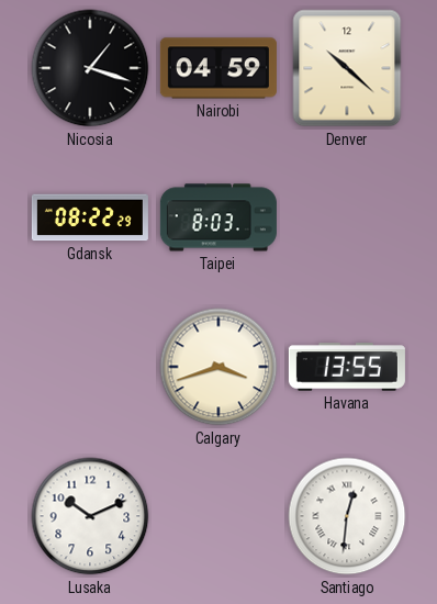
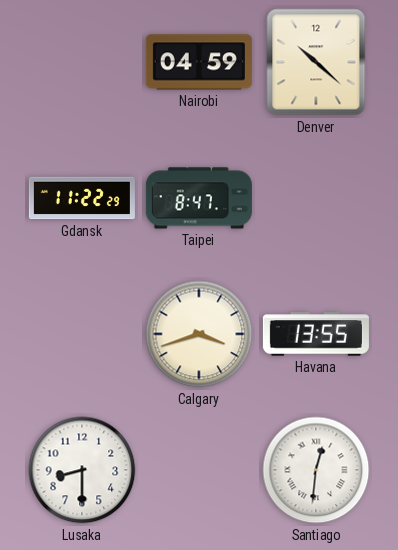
Nicosia: 1:18 -> none (90, 68)
Gdansk: 08:22 -> 11:22 (82, 198)
Taipei: 8:03 -> 8:47 (199, 198)
Lusaka: 10:11 -> 8:30 (82, 470)
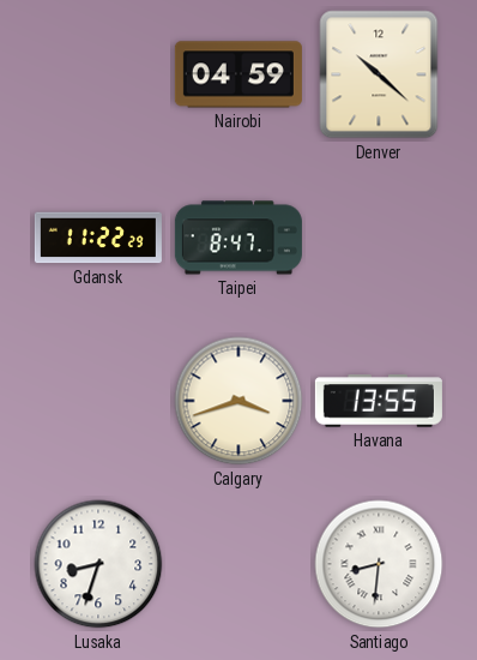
Lusaka: 8:30 -> 8:33 (98, 564)
Santiago: 12:31 -> 8:31 (379, 564)
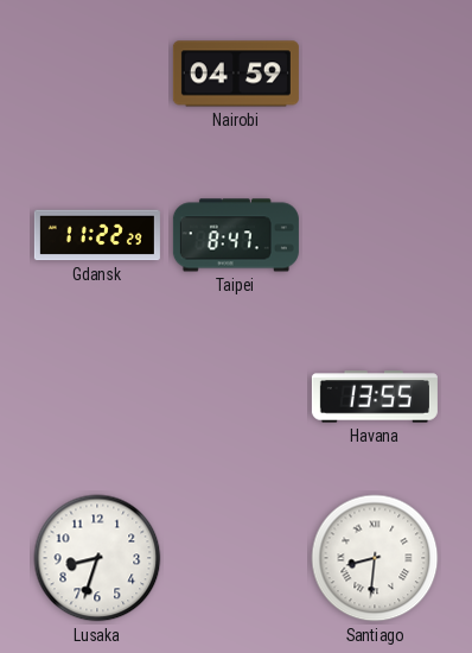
Denver: 10:22 -> none (379, 74)
Calgary: 3:42 -> none (238, 401)
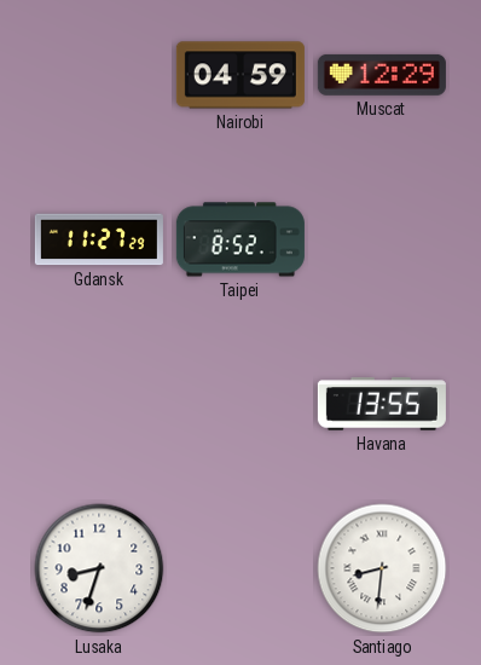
Muscat: none -> 12:29 (382, 75)
Gdansk: 11:22 -> 11:27 (99, 239)
Taipei: 8:47 -> 8:52 (240, 239)
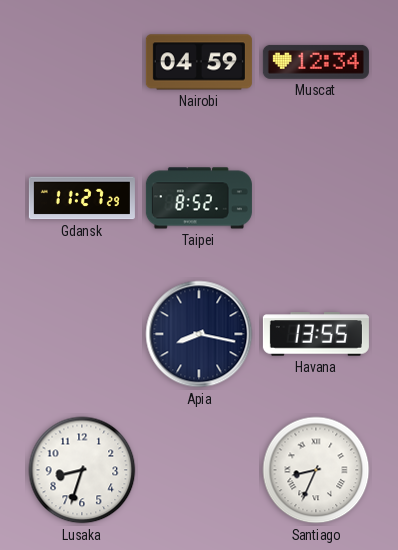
Muscat: 12:29 -> 12:34 (316, 62)
Apia: none -> 8:17 (199, 334)
Santiago: 8:31 -> 8:34 (316, 470)
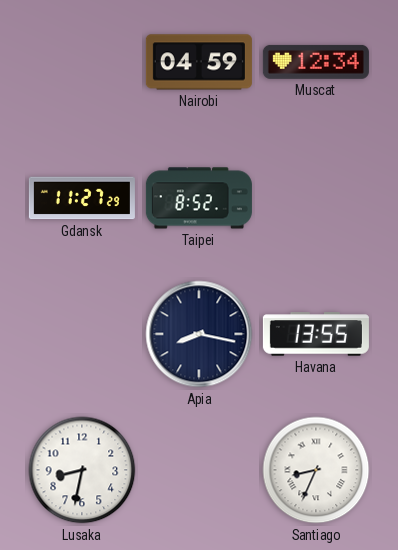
Lusaka: 8:33 -> 8:32 (82, 470)
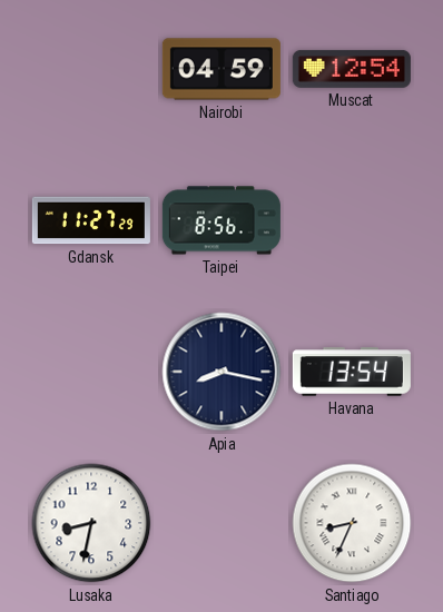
Muscat: 12:34 -> 12:54 (352, 69)
Taipei: 8:52 -> 8:56 (221, 220)
Havana: 13:55 -> 13:54 (352, 372)
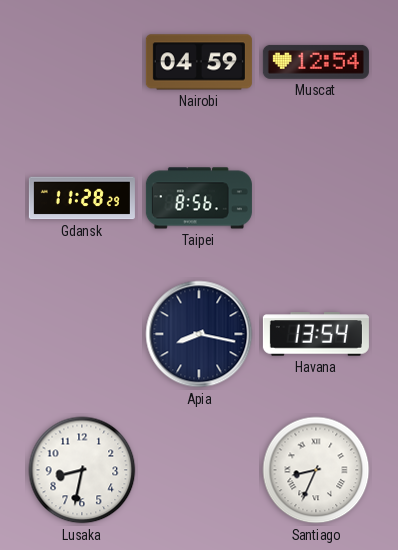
Gdansk: 11:27 -> 11:28 (82, 198)
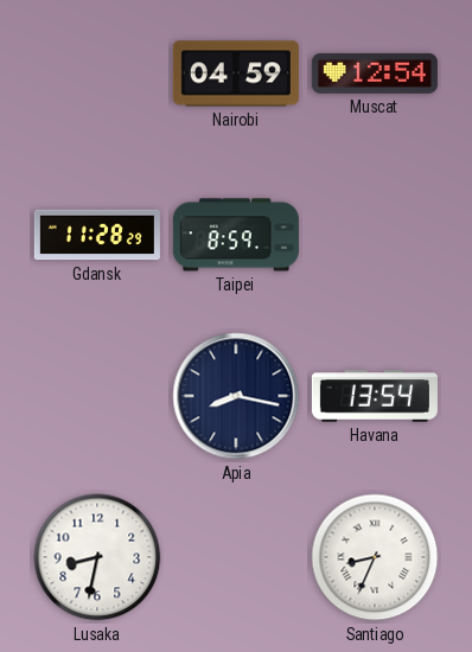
Taipei: 8:56 -> 8:59 (236, 235)
